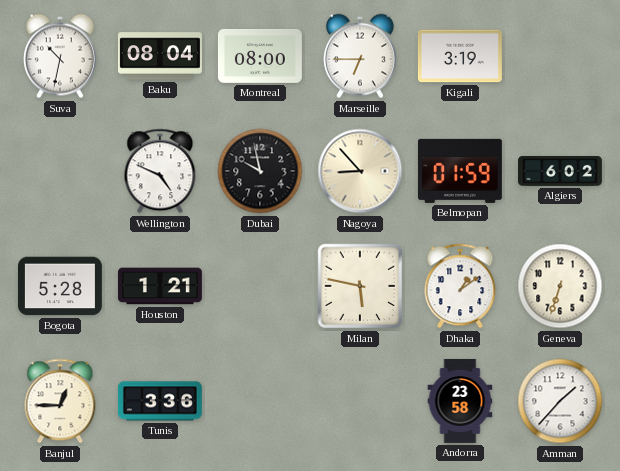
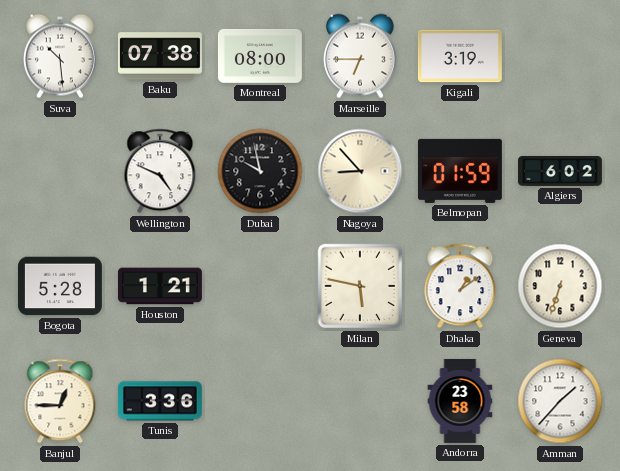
Suva: 10:32 -> 10:29 (60, 56)
Baku: 08:04 -> 07:38 (160, 56)
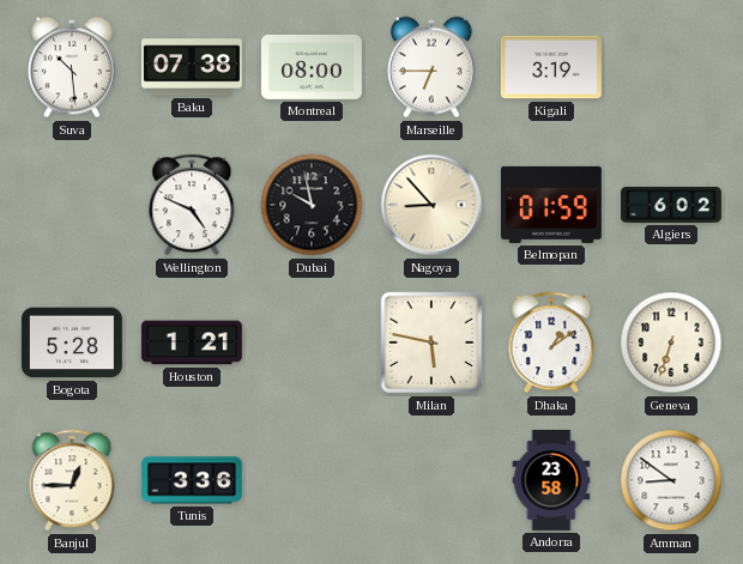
Amman: 1:37 -> 8:51 (671, 480)
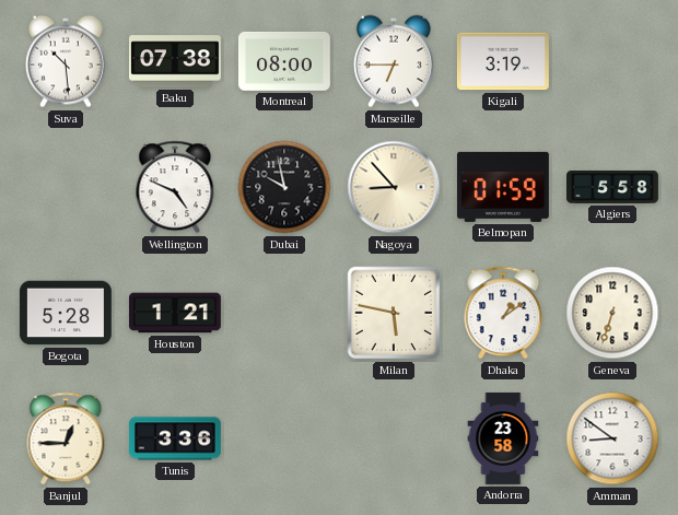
Algiers: 6:02 -> 5:58 (613, 187)
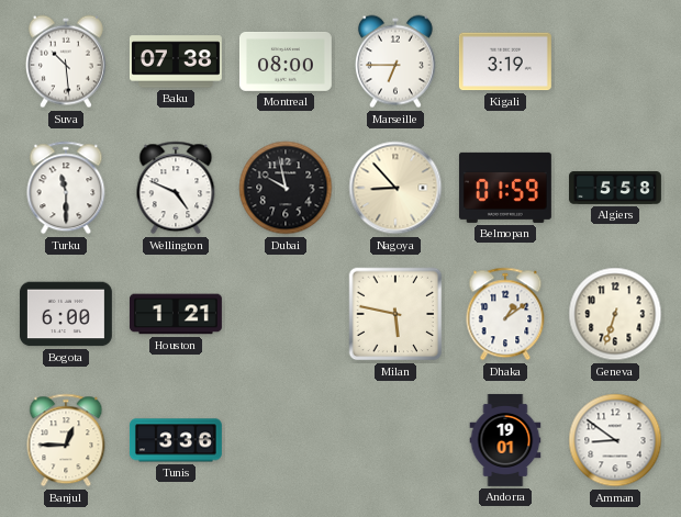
Turku: none -> 11:30 (66, 188)
Bogota: 5:28 -> 6:00 (66, 314)
Andorra: 23:58 -> 19:01 (505, 440)
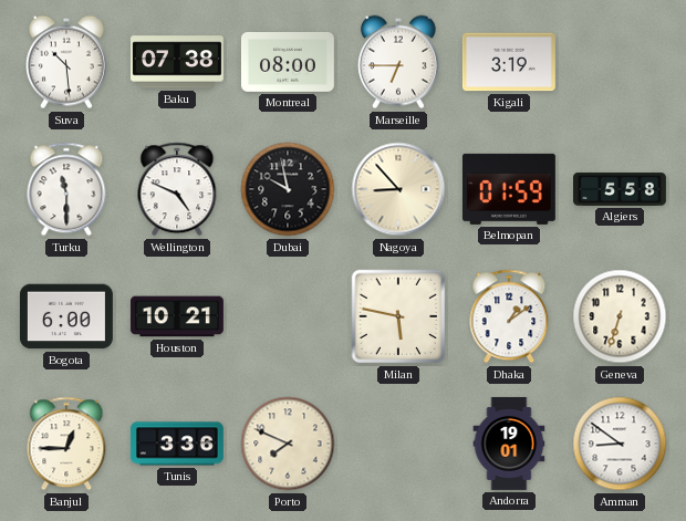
Houston: 1:21 -> 10:21 (177, 316)
Porto: none -> 7:49 (288, 444)
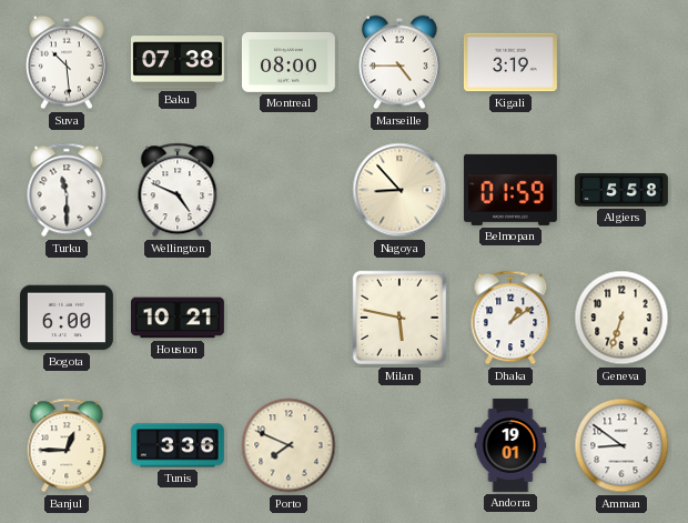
Marseille: 6:45 -> 4:45 (399, 62)
Dubai: 9:58 -> none (288, 189)
